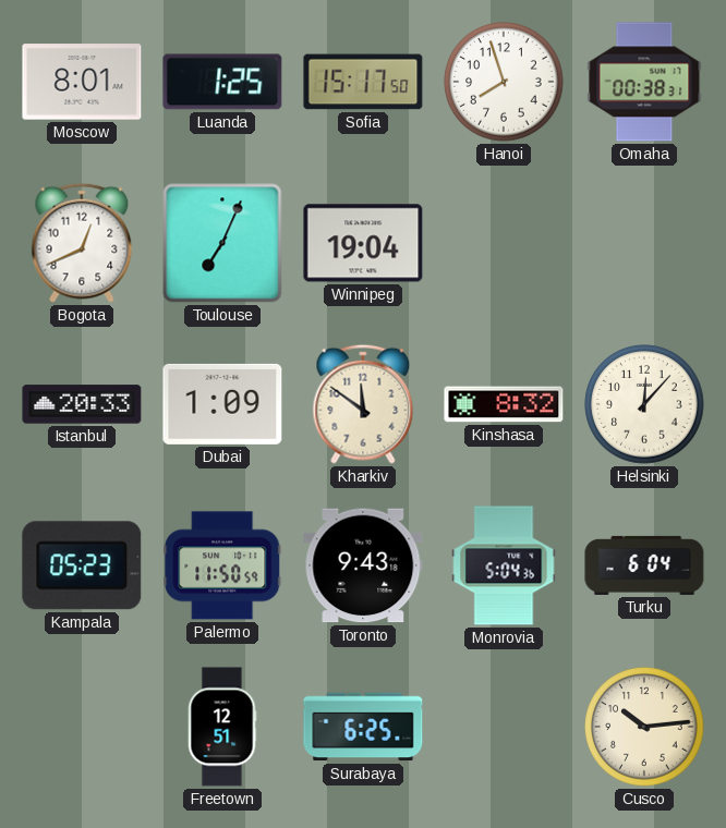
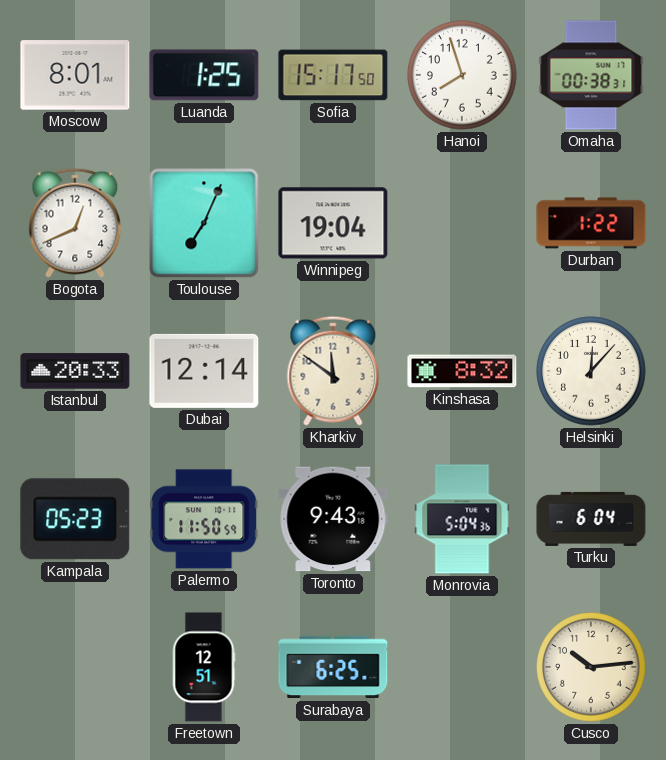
Durban: none -> 1:22 (591, 223)
Dubai: 1:09 -> 12:14 (204, 371)
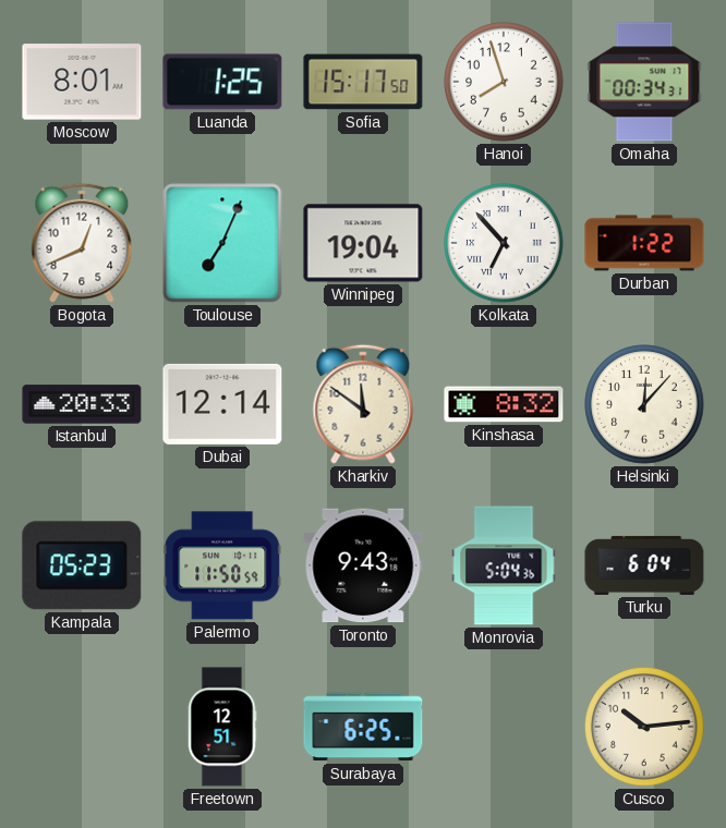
Omaha: 00:38 -> 00:34 (644, 82)
Kolkata: none -> 6:53 (504, 243)
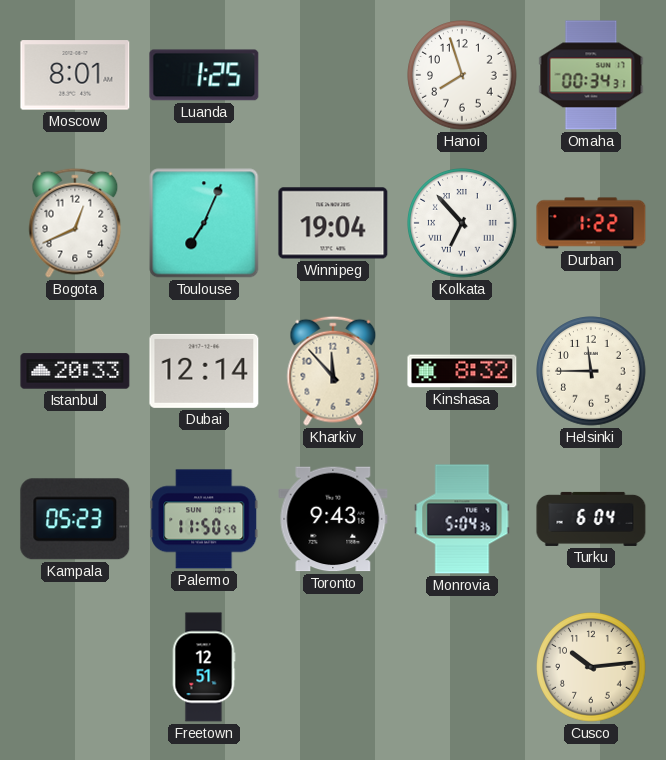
Sofia: 15:17 -> none (363, 82)
Kharkiv: 11:51 -> 11:53 (333, 371)
Helsinki: 12:07 -> 11:45 (591, 371)
Surabaya: 6:25 -> none (363, 727)
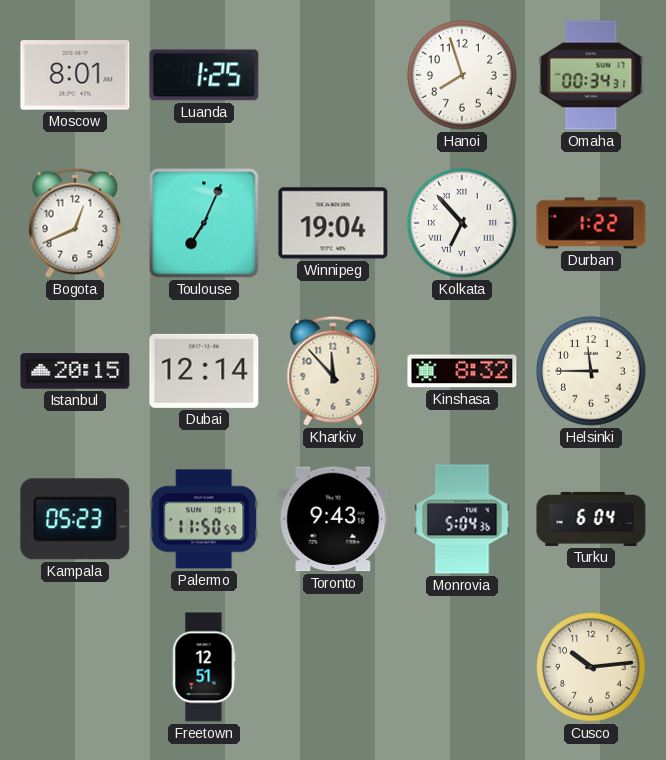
Istanbul: 20:33 -> 20:15 (75, 371)
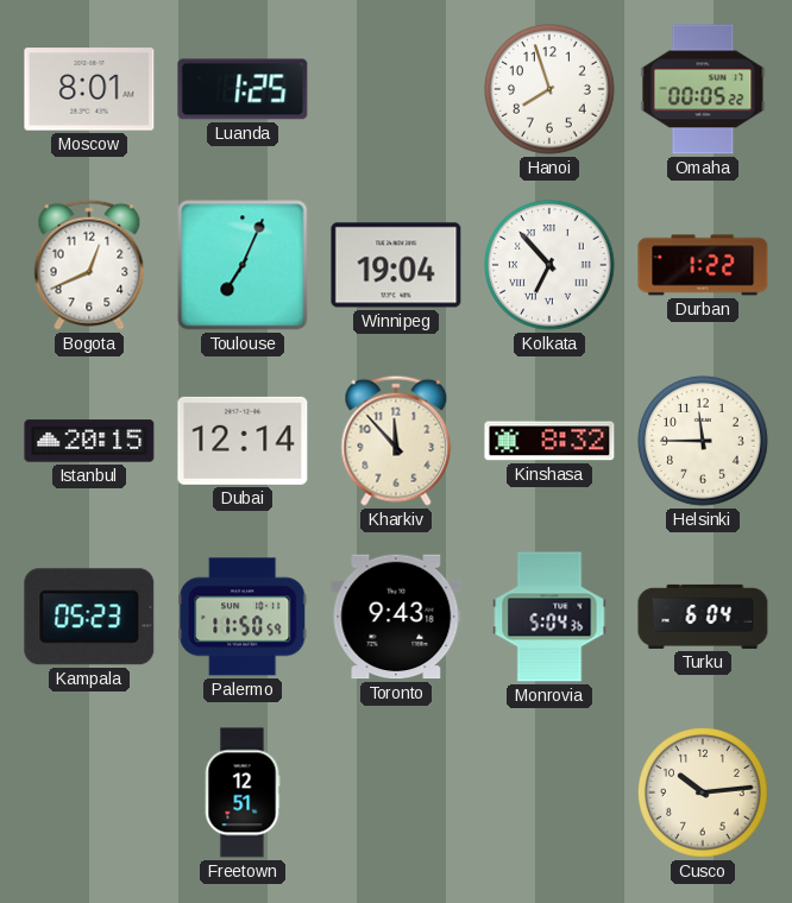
Omaha: 00:34 -> 00:05 (703, 89)
